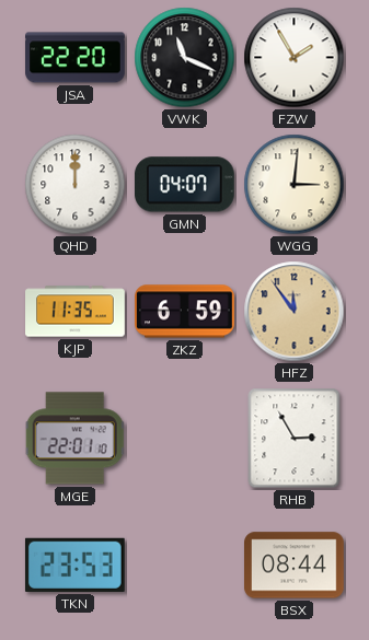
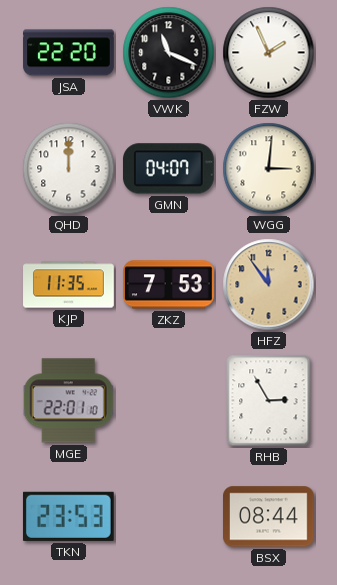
FZW: 1:55 -> 1:56 (269, 53)
ZKZ: 6:59 -> 7:53 (169, 285)
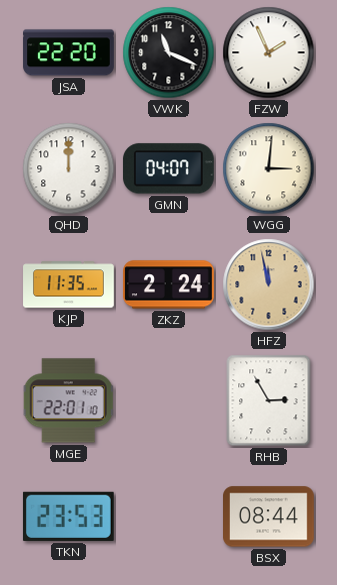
ZKZ: 7:53 -> 2:24 (169, 285)
HFZ: 11:54 -> 11:58 (269, 285)
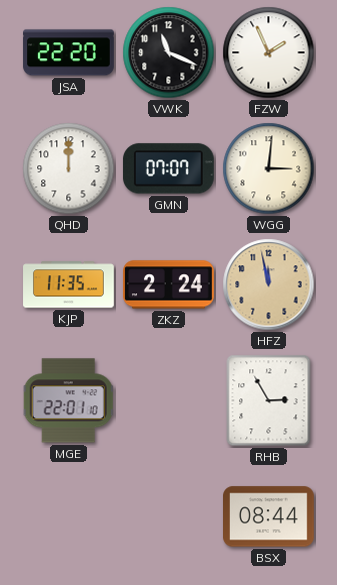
GMN: 04:07 -> 07:07 (168, 169)
TKN: 23:53 -> none (68, 516)
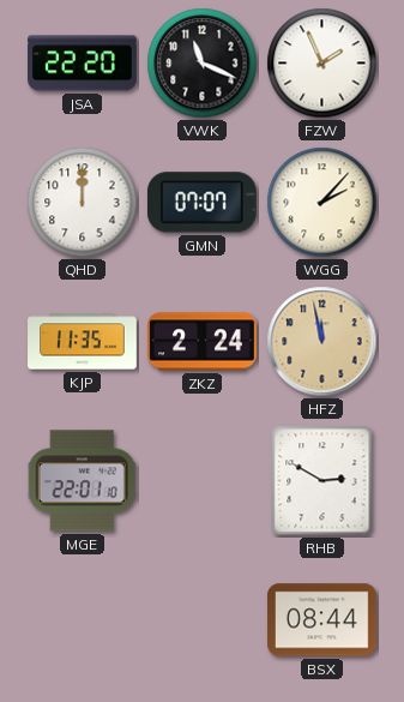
WGG: 3:01 -> 2:07 (322, 203)
RHB: 2:55 -> 2:50 (322, 481)
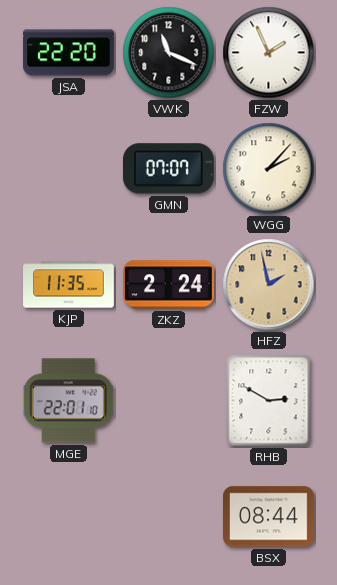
QHD: 12:00 -> none (83, 203)
HFZ: 11:58 -> 1:58 (269, 285)
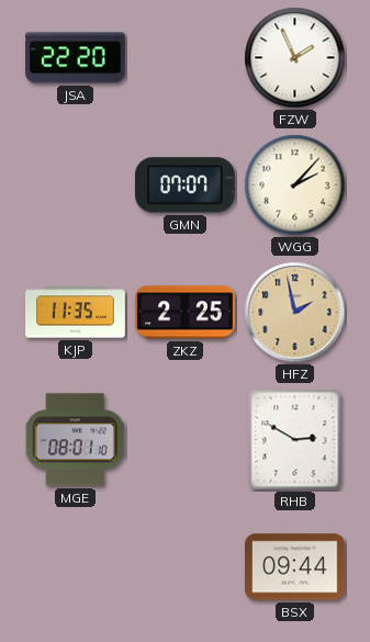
VWK: 11:19 -> none (169, 53)
ZKZ: 2:24 -> 2:25 (186, 313)
MGE: 22:01 -> 08:01 (75, 440)
BSX: 08:44 -> 09:44 (295, 567)
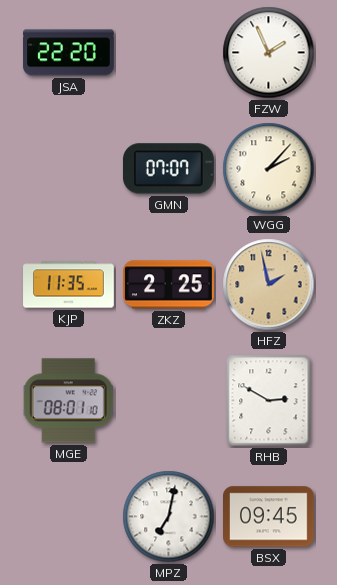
MPZ: none -> 7:02 (169, 517)
BSX: 09:44 -> 09:45 (269, 517)
